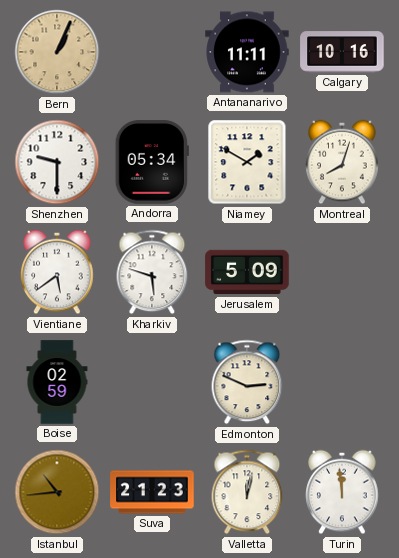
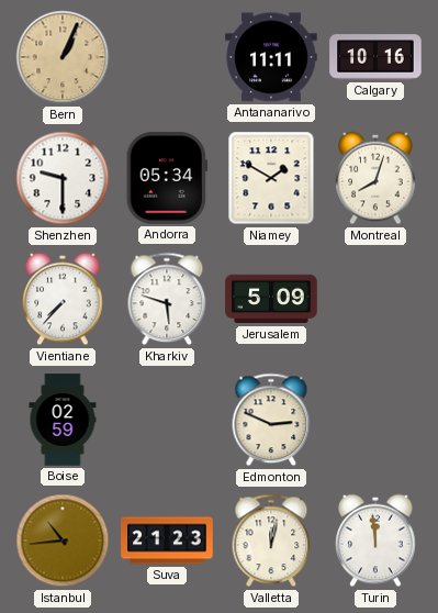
Vientiane: 5:39 -> 7:37 (63, 299)
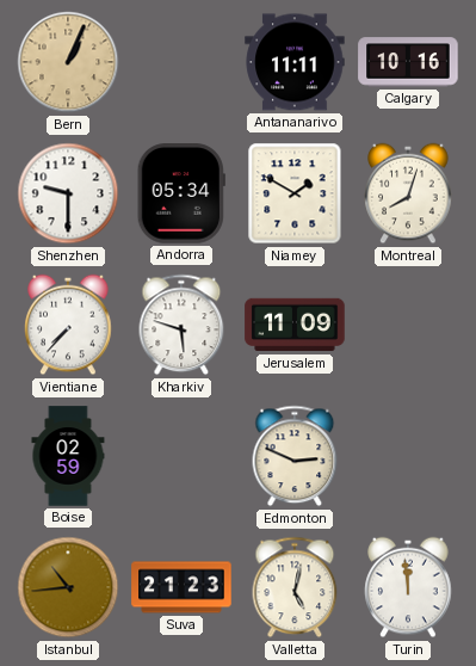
Jerusalem: 5:09 -> 11:09 (295, 325)
Valletta: 12:02 -> 5:02 (295, 587)
